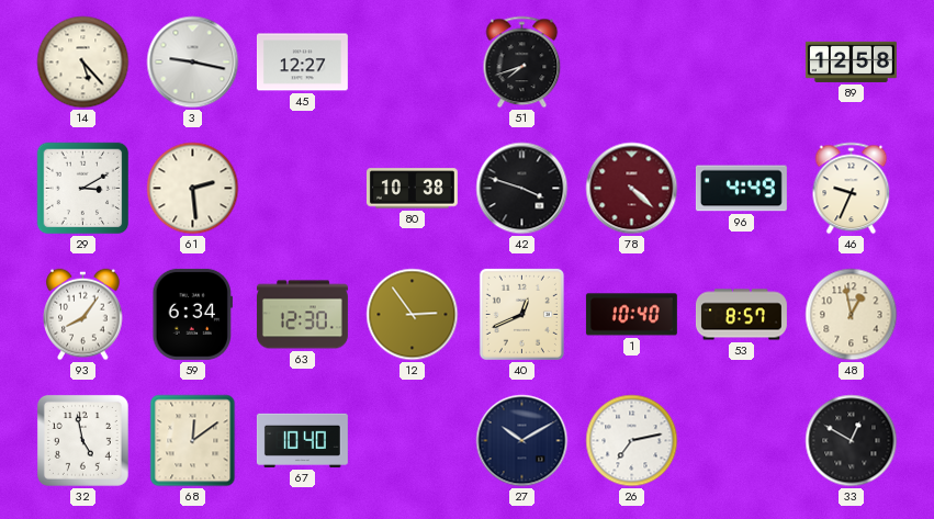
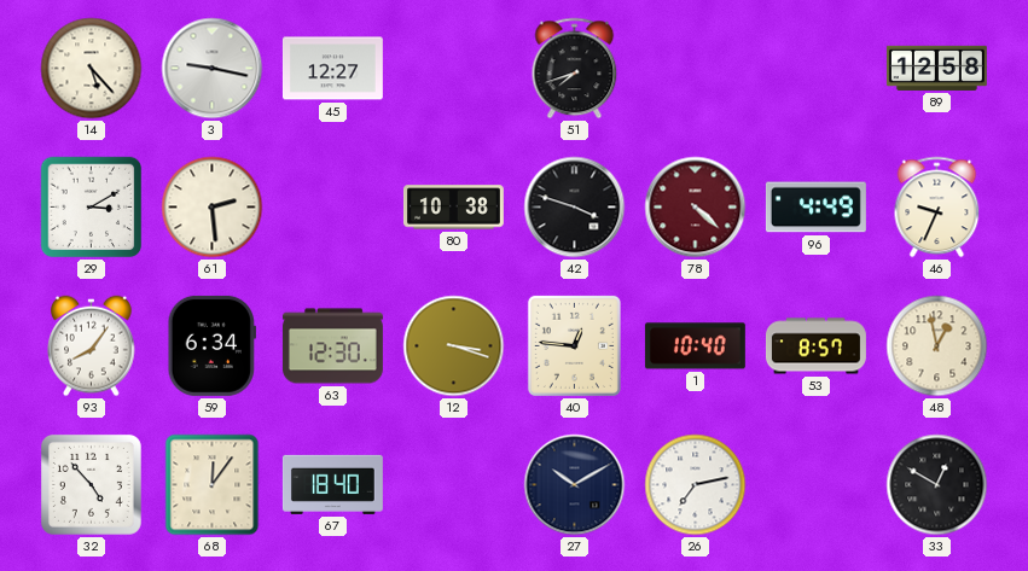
12: 2:54 -> 3:18 (454, 346)
40: 12:41 -> 12:46 (574, 345)
32: 4:58 -> 4:53 (91, 484)
68: 12:09 -> 12:06 (213, 485)
67: 10:40 -> 18:40 (332, 484)
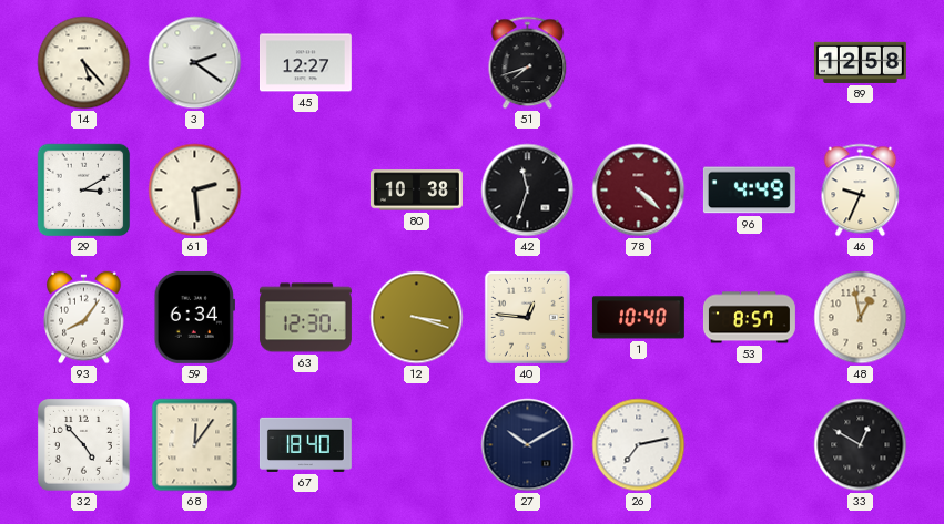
3: 9:17 -> 2:21 (195, 63)
42: 3:48 -> 11:33 (528, 191)
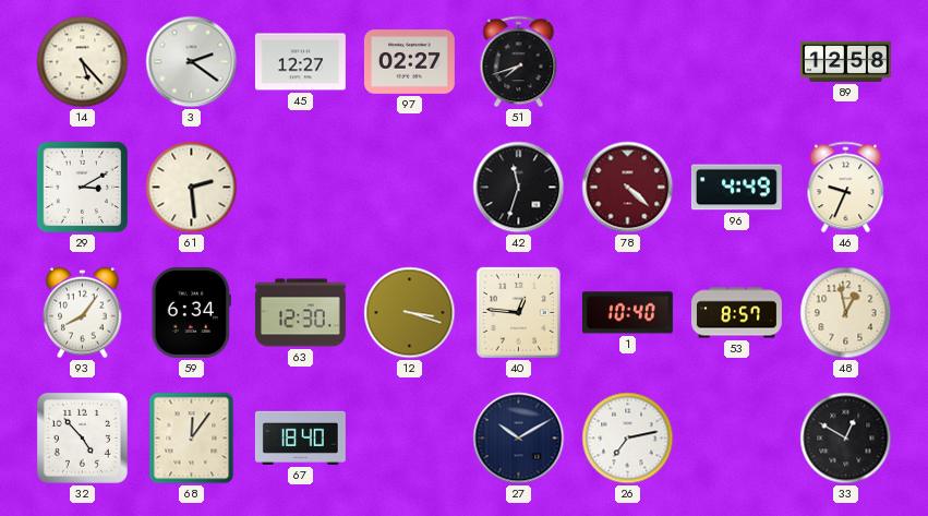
97: none -> 02:27 (409, 62)
80: 10:38 -> none (416, 191)
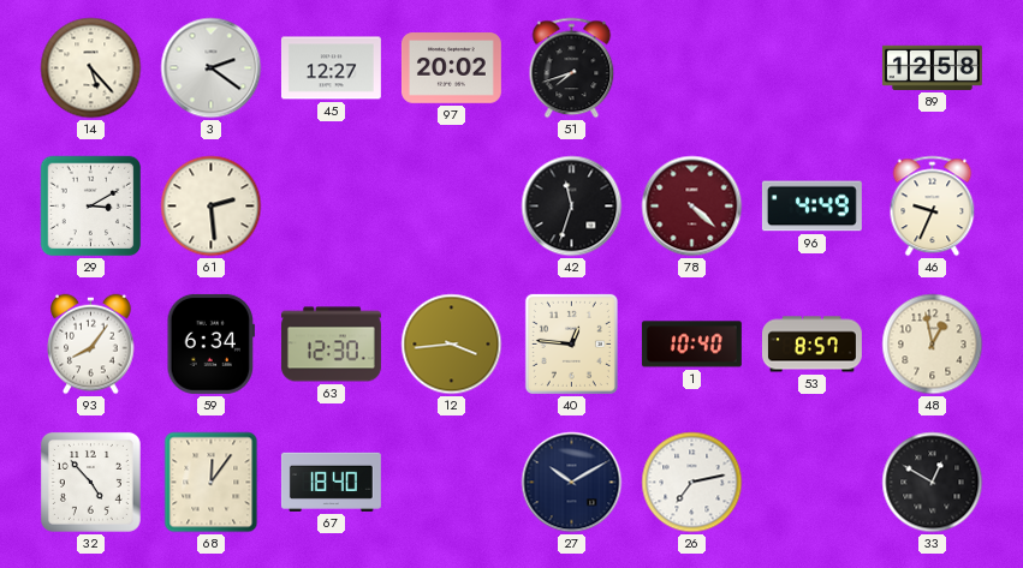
97: 02:27 -> 20:02 (451, 68)
12: 3:18 -> 3:44 (452, 345)
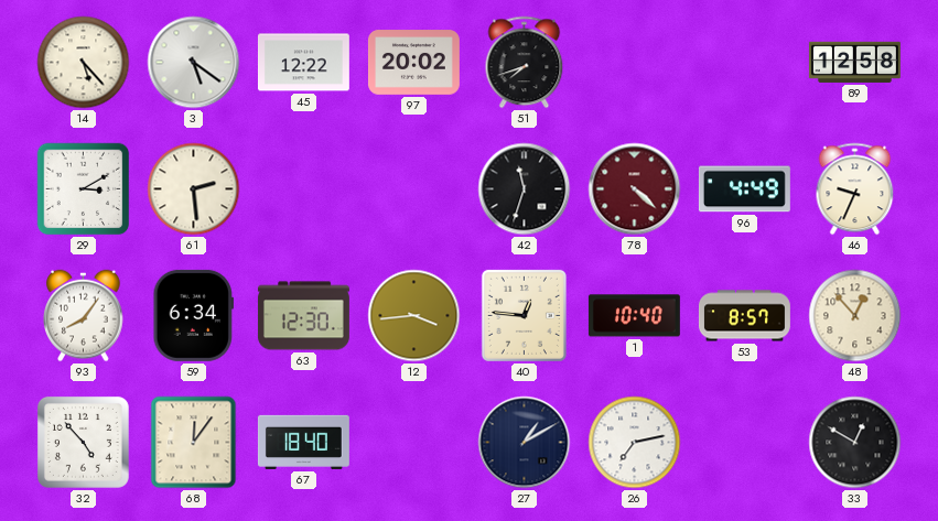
3: 2:21 -> 5:21 (194, 63)
45: 12:27 -> 12:22 (303, 63)
48: 12:58 -> 12:53 (855, 316)
27: 10:10 -> 1:10 (525, 443)
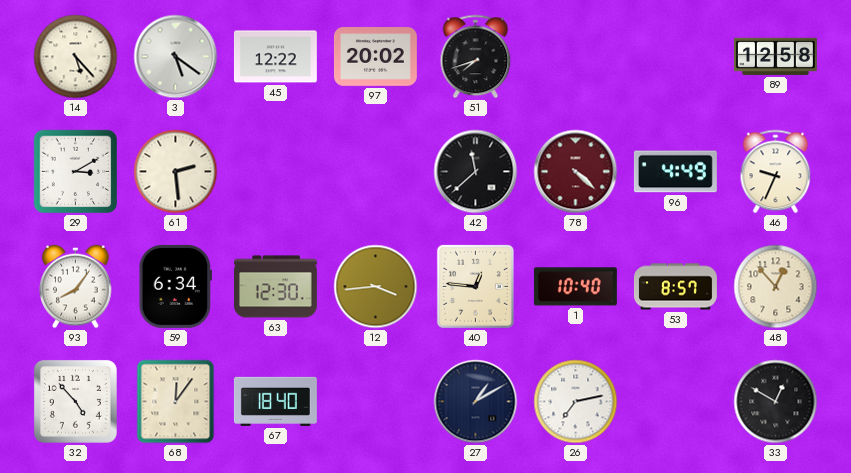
42: 11:33 -> 11:38 (476, 172)
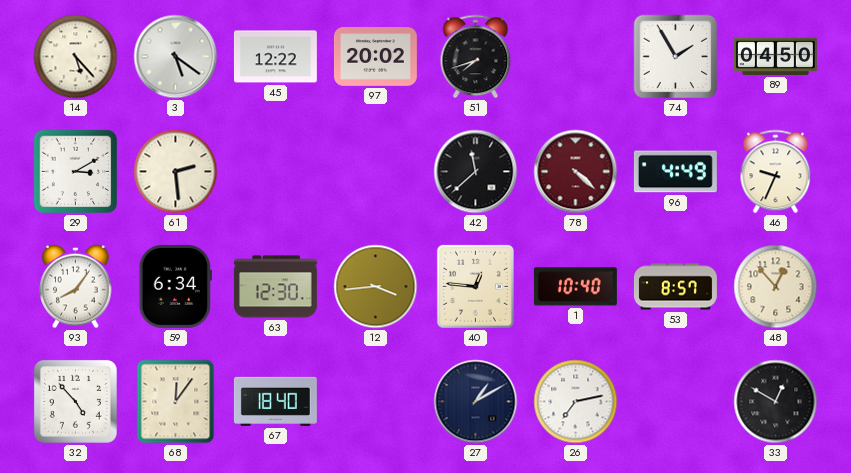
74: none -> 1:55 (676, 57)
89: 12:58 -> 04:50 (775, 56)
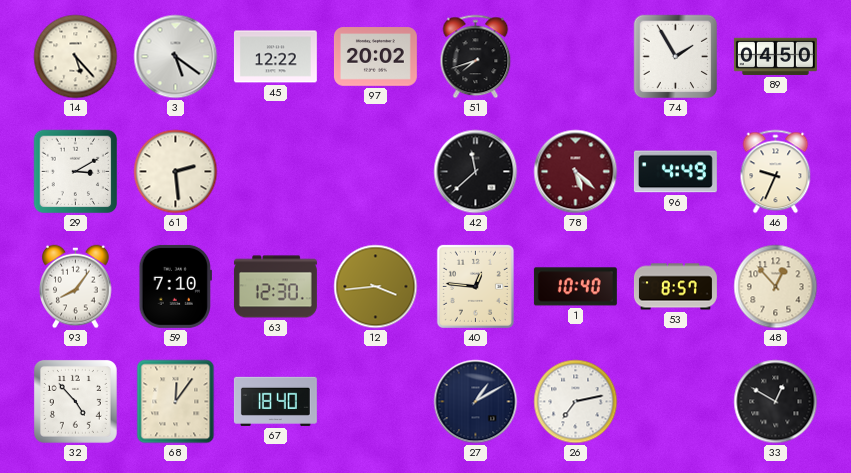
78: 4:22 -> 5:22 (576, 172)
59: 6:34 -> 7:10 (175, 286)
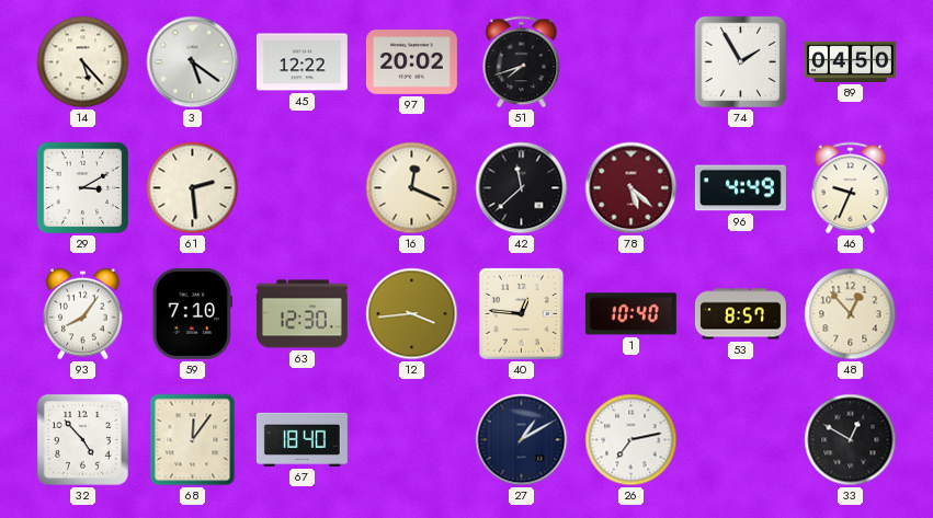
16: none -> 12:19 (412, 188)
